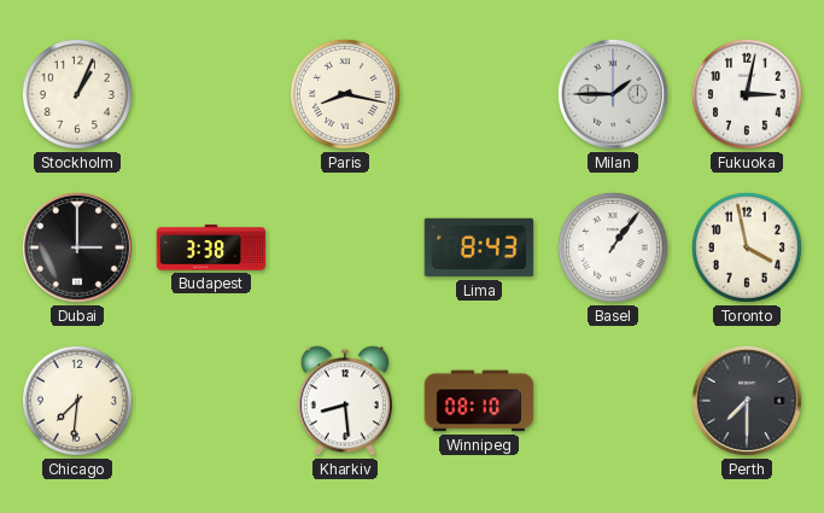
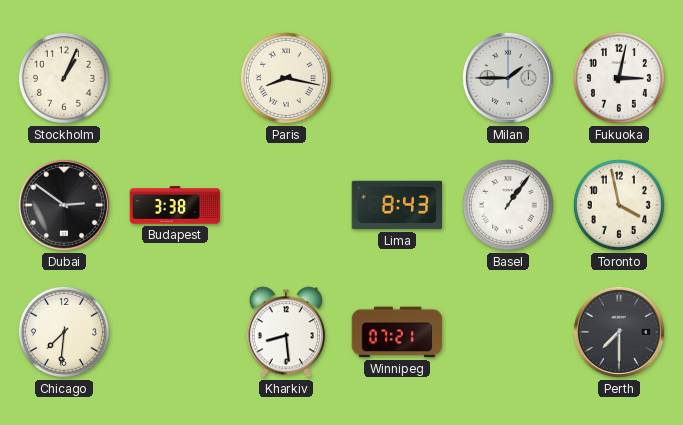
Dubai: 3:00 -> 2:51 (64, 205)
Winnipeg: 08:10 -> 07:21 (397, 332)
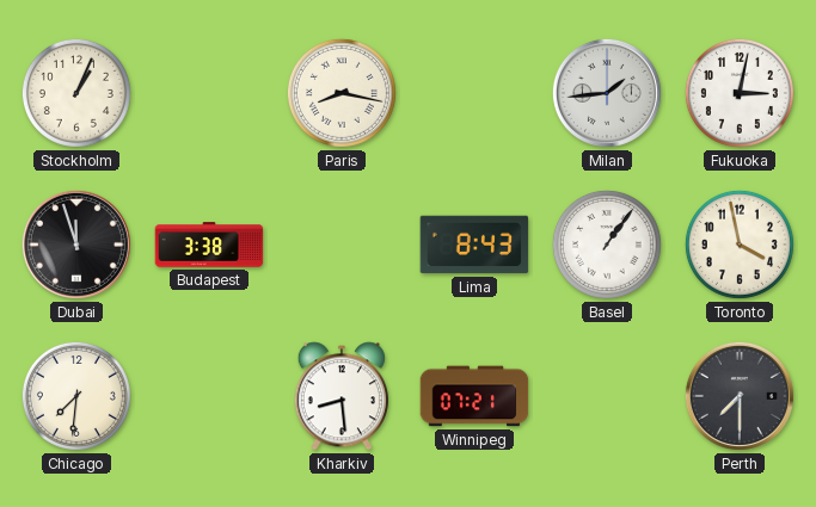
Milan: 1:45 -> 1:44 (607, 93)
Dubai: 2:51 -> 11:57 (76, 245)
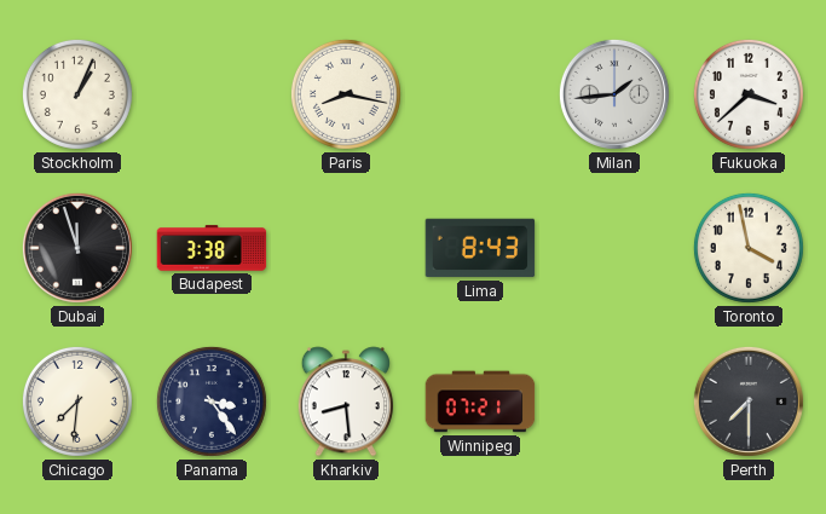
Fukuoka: 3:02 -> 3:38 (749, 94)
Basel: 1:06 -> none (607, 245)
Panama: none -> 3:24 (212, 402)
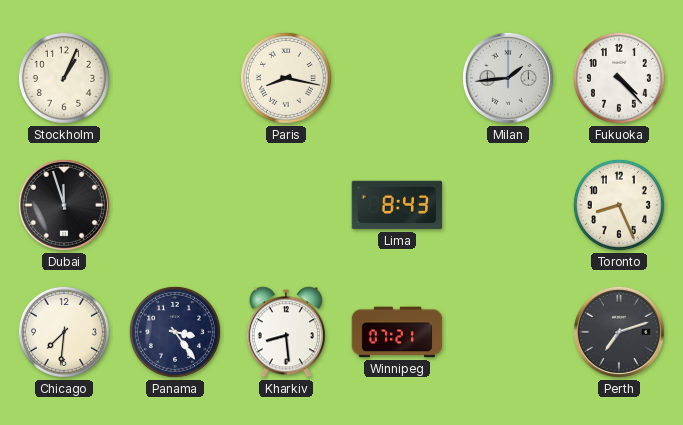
Fukuoka: 3:38 -> 4:23 (619, 78)
Budapest: 3:38 -> none (212, 248)
Toronto: 3:58 -> 8:26 (619, 205)
Perth: 7:30 -> 7:12 (619, 332)
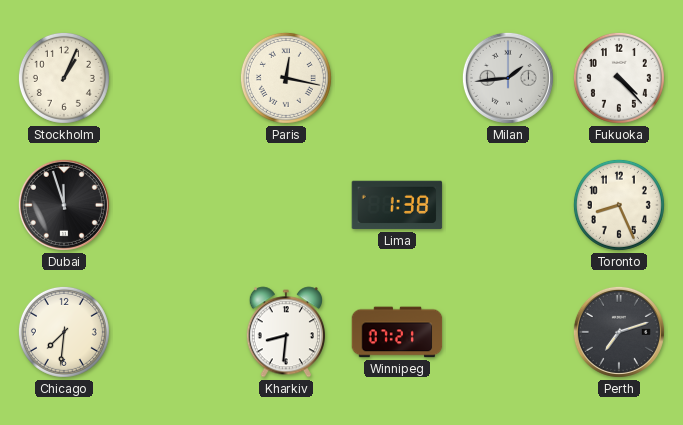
Paris: 8:17 -> 12:17 (286, 78)
Lima: 8:43 -> 1:38 (397, 205)
Panama: 3:24 -> none (175, 332)
Kharkiv: 8:29 -> 8:31 (286, 332)
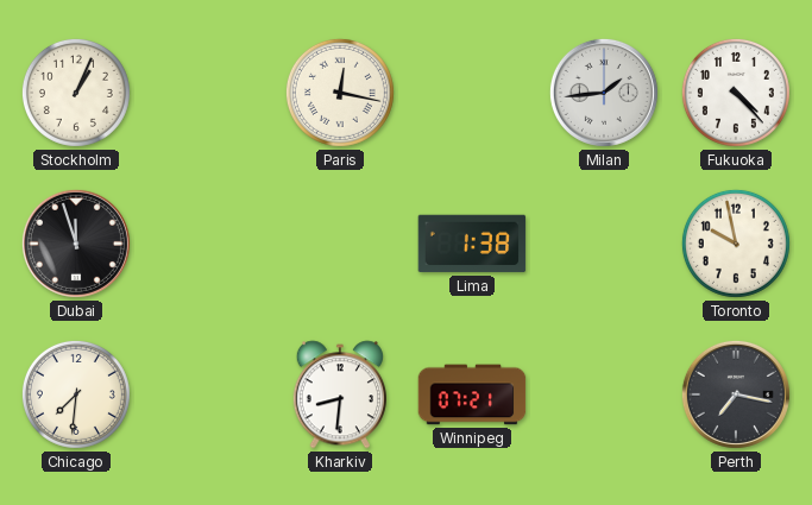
Toronto: 8:26 -> 9:58 (736, 244)
Perth: 7:12 -> 7:17 (736, 394)
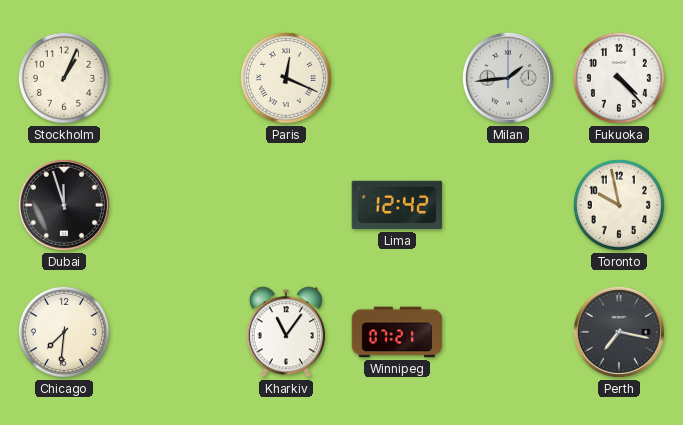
Paris: 12:17 -> 12:19 (286, 78)
Lima: 1:38 -> 12:42 (397, 205)
Kharkiv: 8:31 -> 11:06 (286, 332)
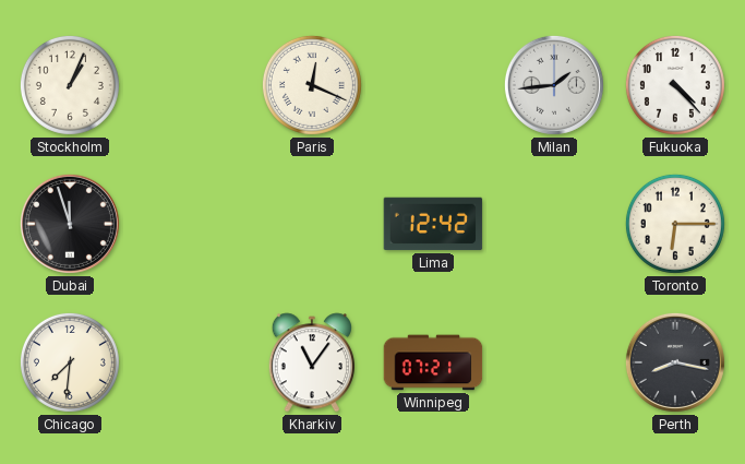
Toronto: 9:58 -> 6:15 (675, 224)
Perth: 7:17 -> 8:17 (675, 362)
